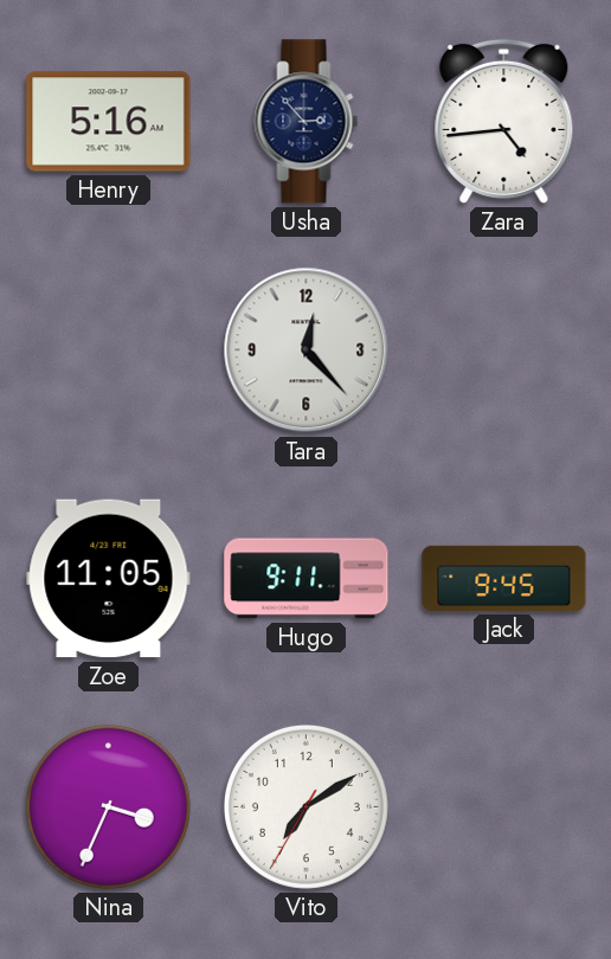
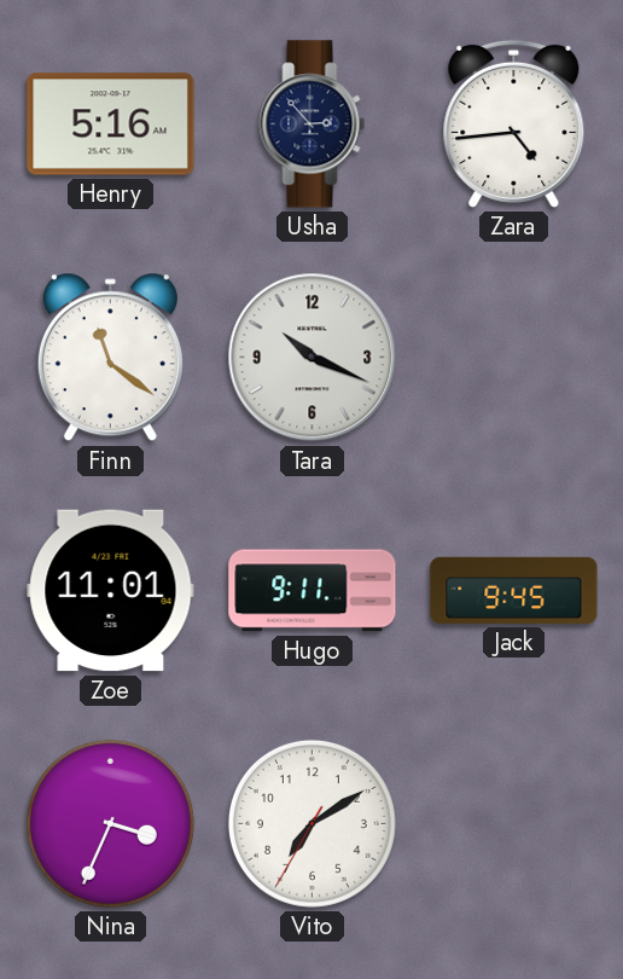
Finn: none -> 11:21 (110, 358)
Tara: 12:23 -> 10:19 (313, 358)
Zoe: 11:05 -> 11:01 (111, 591)
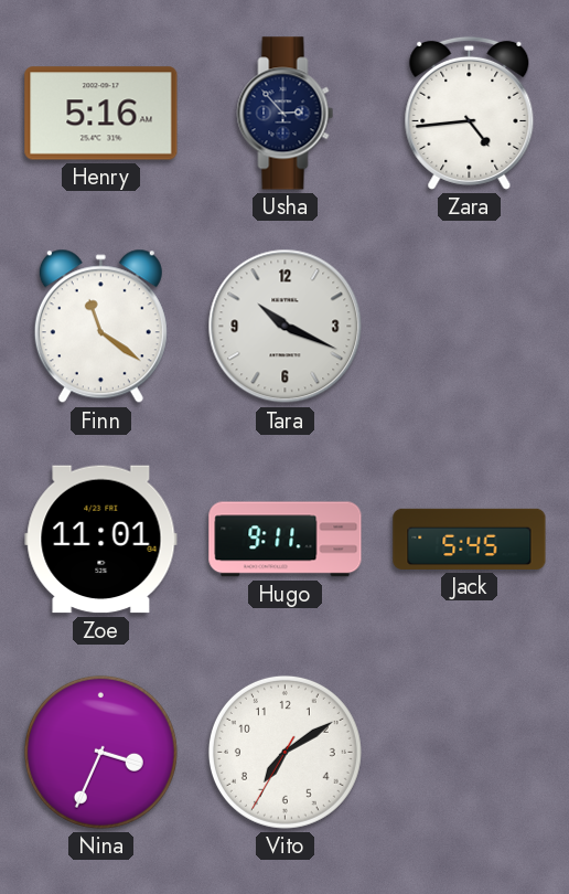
Jack: 9:45 -> 5:45 (470, 539)
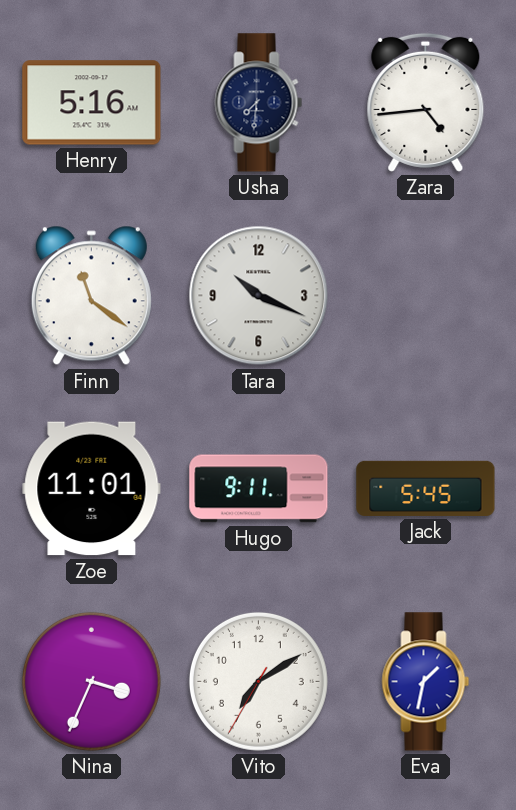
Usha: 2:53 -> 7:31 (259, 103)
Eva: none -> 1:32 (426, 682)
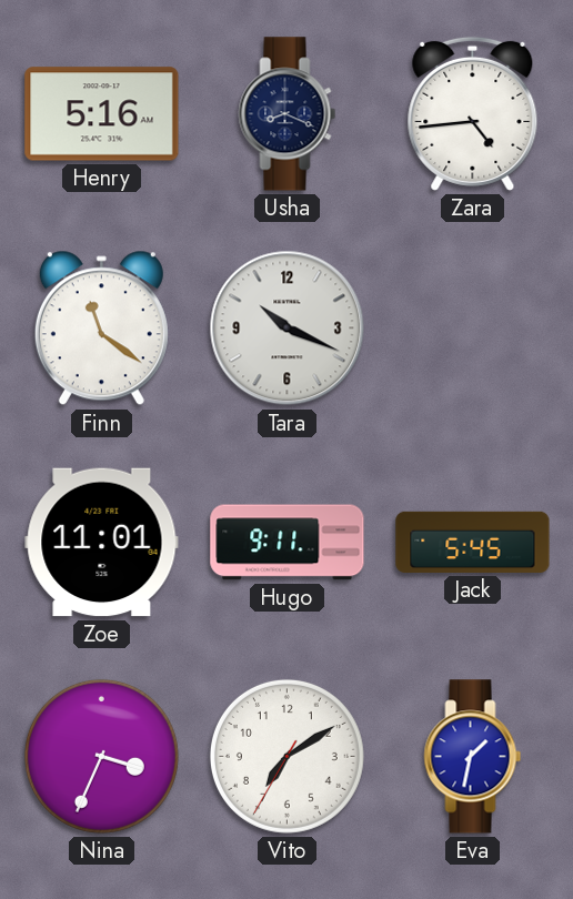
Usha: 7:31 -> 8:19 (288, 114)
